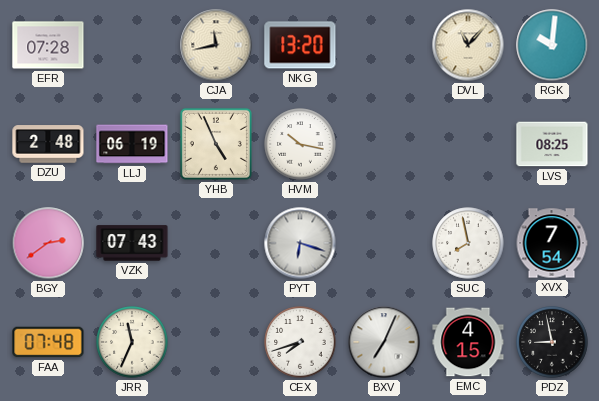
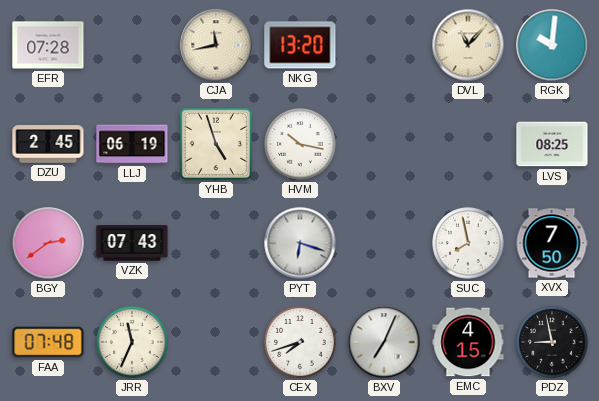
DZU: 2:48 -> 2:45 (48, 144)
YHB: 4:56 -> 4:57 (216, 144)
XVX: 7:54 -> 7:50 (552, 243)
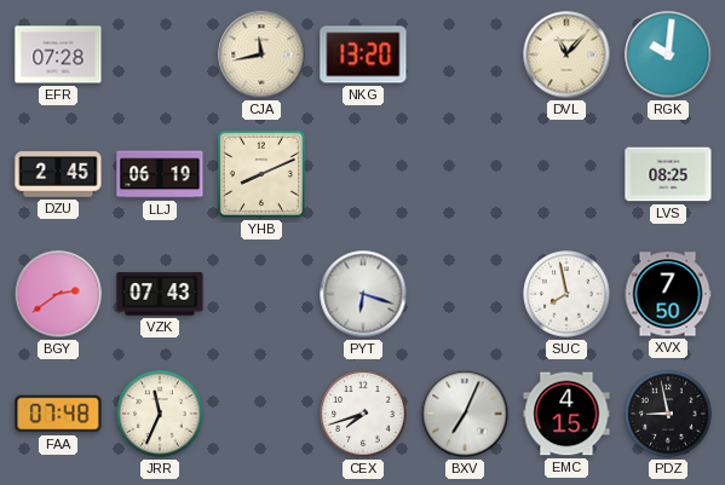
YHB: 4:57 -> 8:11 (261, 174)
HVM: 10:17 -> none (300, 144)
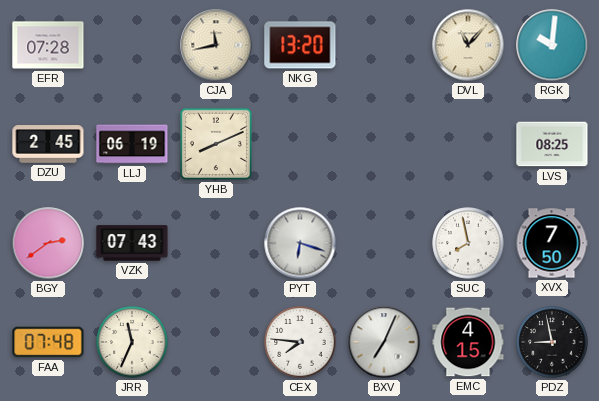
CEX: 7:42 -> 7:46 (300, 342)
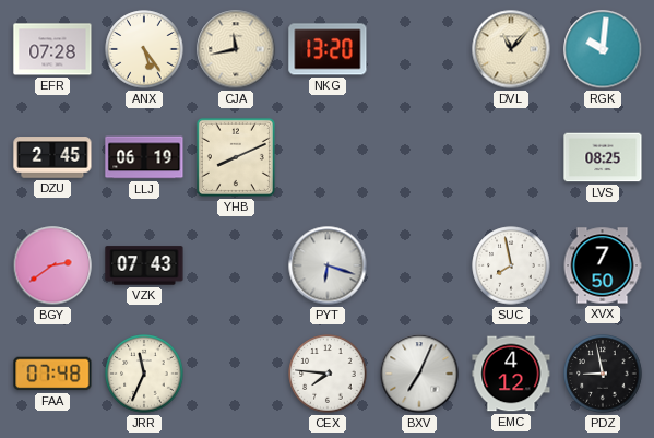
ANX: none -> 5:24 (144, 49)
EMC: 4:15 -> 4:12 (511, 374)
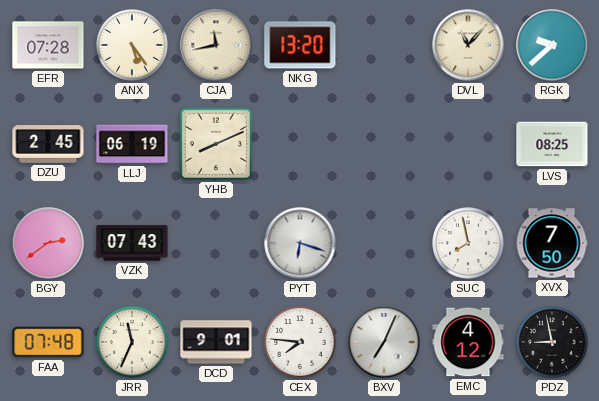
RGK: 10:01 -> 9:38 (552, 45)
DCD: none -> 9:01 (216, 342)
